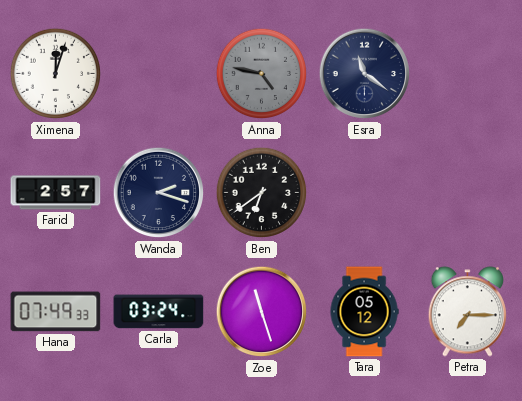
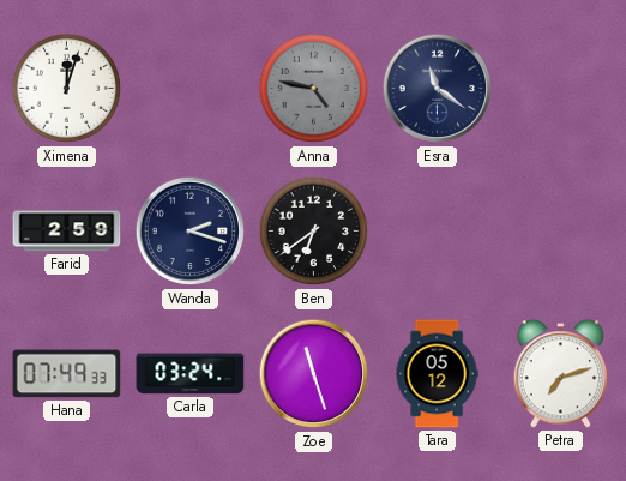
Farid: 2:57 -> 2:59 (67, 232)
Petra: 7:15 -> 7:12 (561, 374)
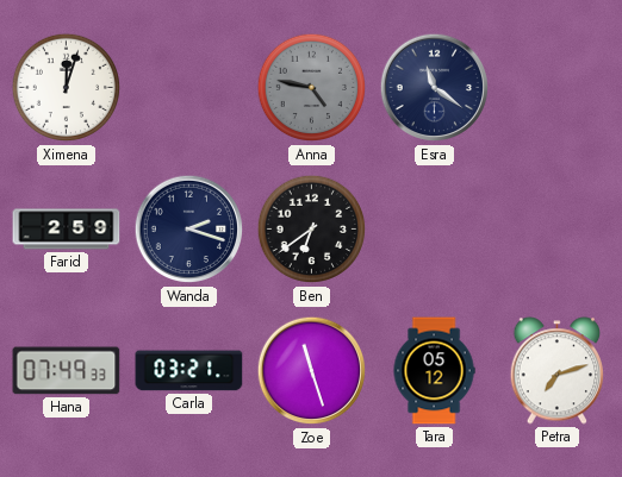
Carla: 03:24 -> 03:21 (189, 371)
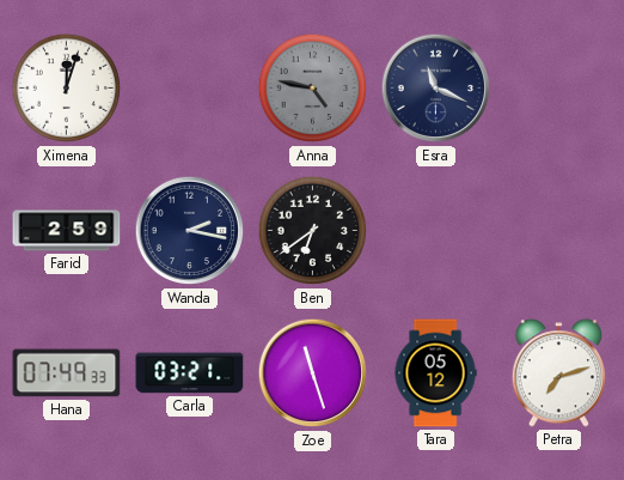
Esra: 11:21 -> 11:19 (436, 89)
Wanda: 2:18 -> 2:17 (190, 231)
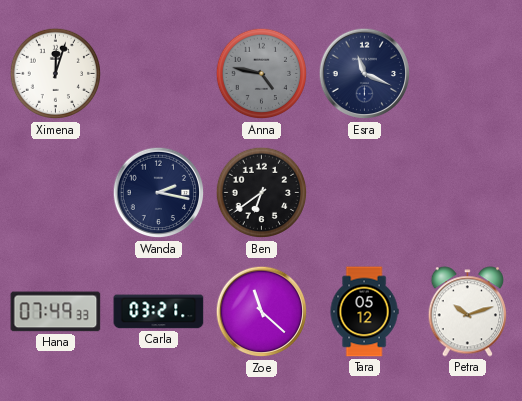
Farid: 2:59 -> none (67, 231)
Zoe: 11:27 -> 11:22 (262, 312)
Petra: 7:12 -> 10:12 (468, 312)
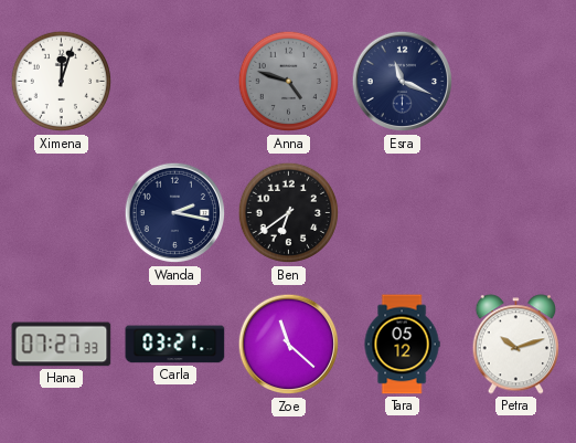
Anna: 4:47 -> 4:48 (289, 82)
Hana: 07:49 -> 07:27 (62, 345)
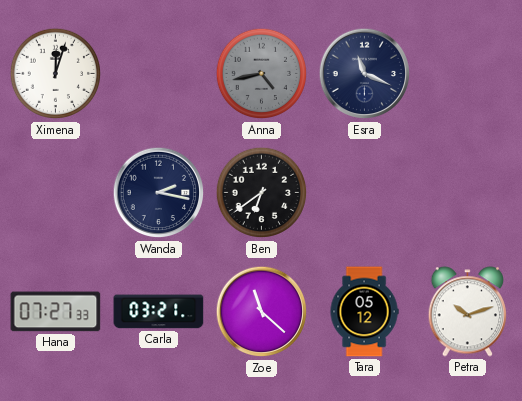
Anna: 4:48 -> 4:43 (262, 74)
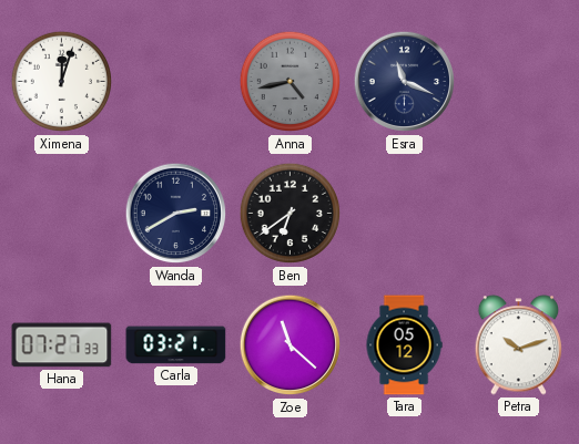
Wanda: 2:17 -> 2:40 (176, 214)
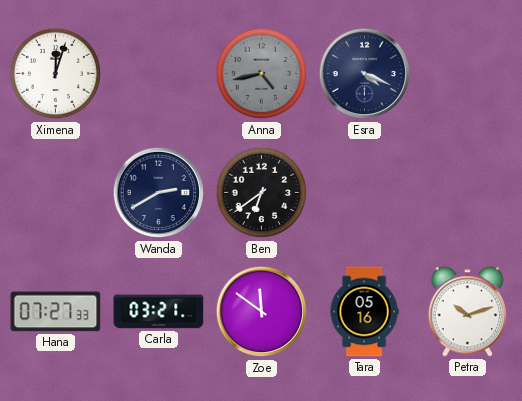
Esra: 11:19 -> 4:19 (365, 74)
Zoe: 11:22 -> 11:51 (262, 312)
Tara: 05:12 -> 05:16 (364, 312)
